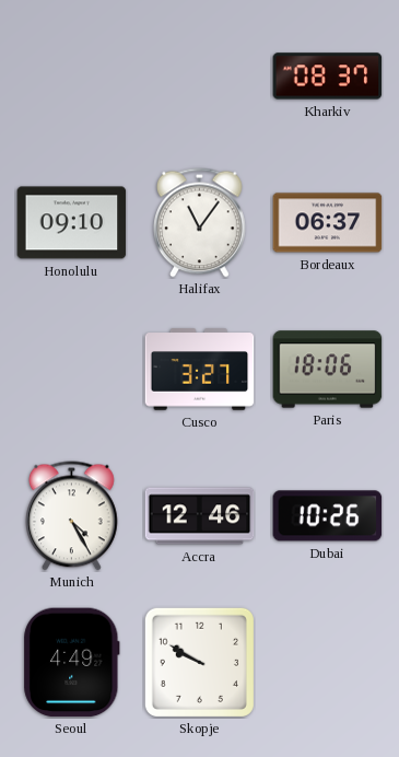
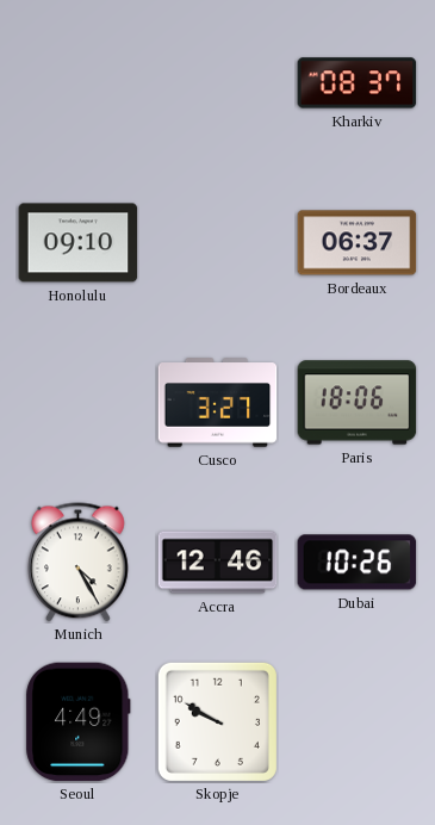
Halifax: 11:06 -> none (200, 223)
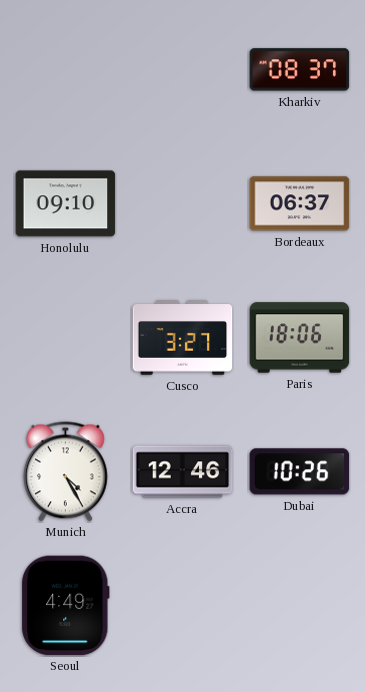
Skopje: 9:50 -> none (217, 721)
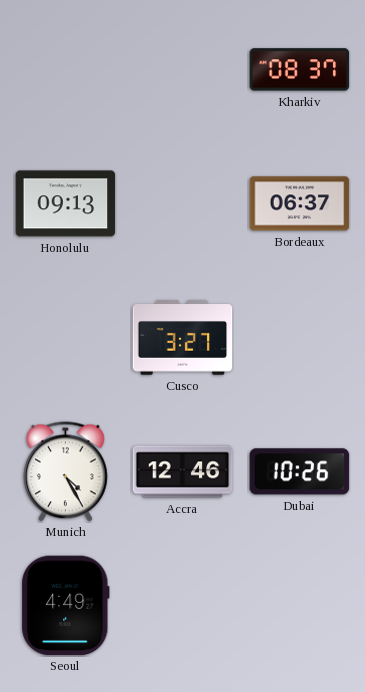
Honolulu: 09:10 -> 09:13 (66, 204)
Paris: 18:06 -> none (300, 338)
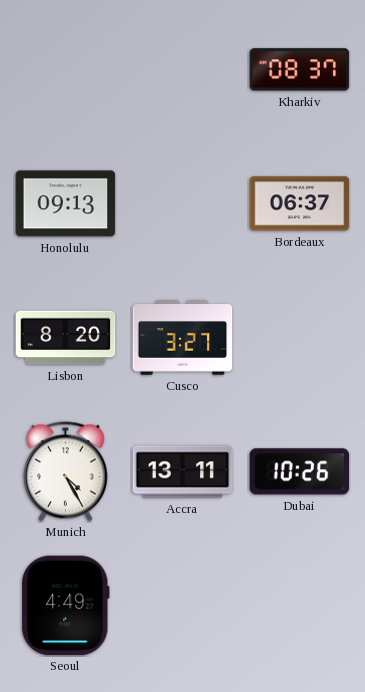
Lisbon: none -> 8:20 (66, 338)
Accra: 12:46 -> 13:11 (183, 472)
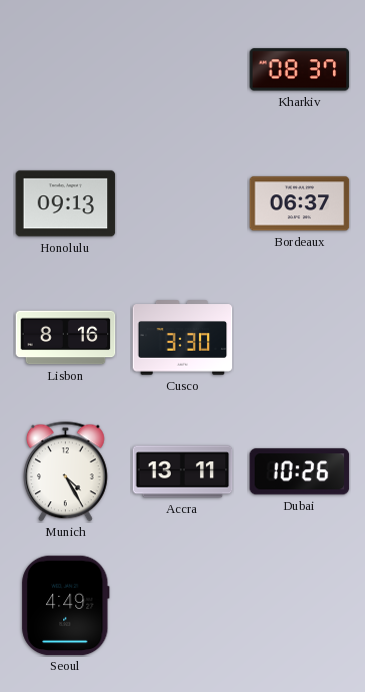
Lisbon: 8:20 -> 8:16 (66, 338)
Cusco: 3:27 -> 3:30 (183, 338)
